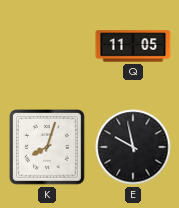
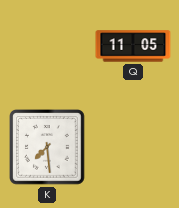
K: 8:03 -> 7:29 (48, 148)
E: 9:58 -> none (133, 147)
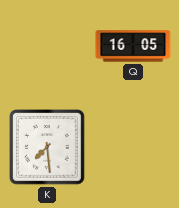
Q: 11:05 -> 16:05 (133, 46)
